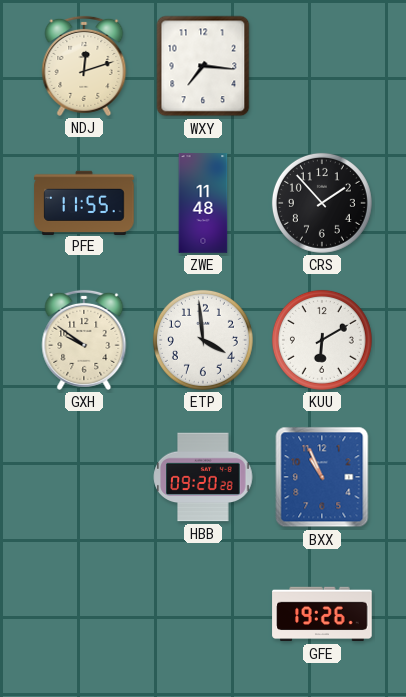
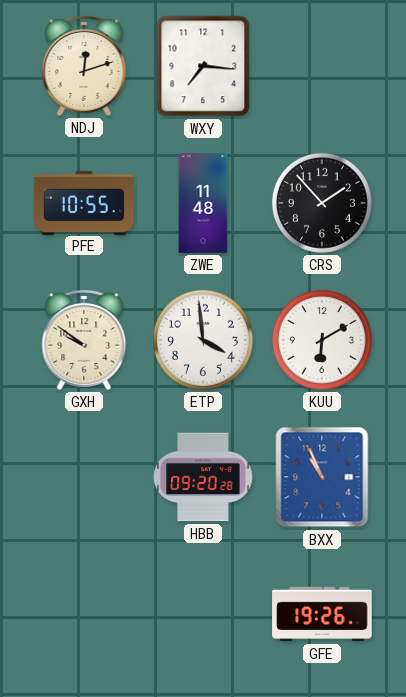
PFE: 11:55 -> 10:55 (84, 202)
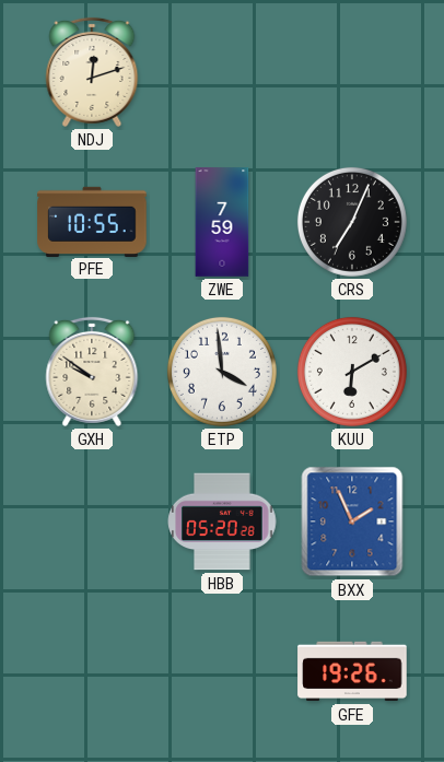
WXY: 7:16 -> none (203, 66)
ZWE: 11:48 -> 7:59 (222, 222)
CRS: 1:53 -> 7:04 (352, 222)
HBB: 09:20 -> 05:20 (222, 521)
BXX: 10:56 -> 1:56 (352, 521)
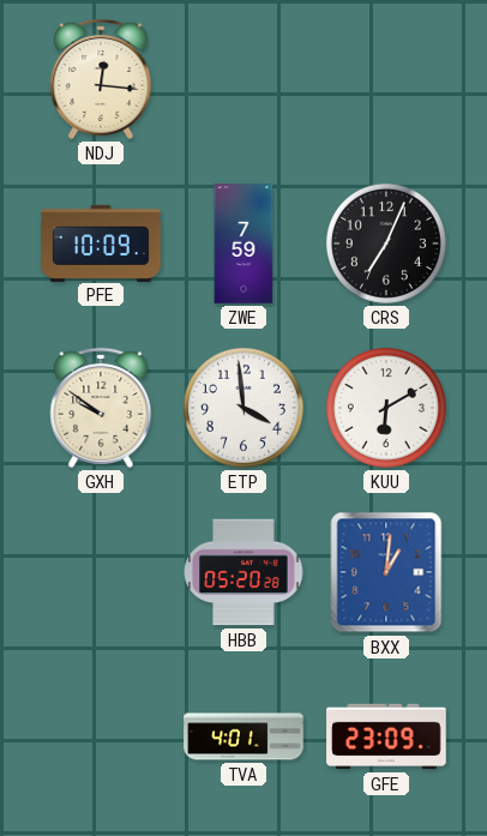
NDJ: 12:12 -> 12:16 (101, 79)
PFE: 10:55 -> 10:09 (101, 242)
BXX: 1:56 -> 1:01 (386, 572)
TVA: none -> 4:01 (243, 736)
GFE: 19:26 -> 23:09 (386, 736)
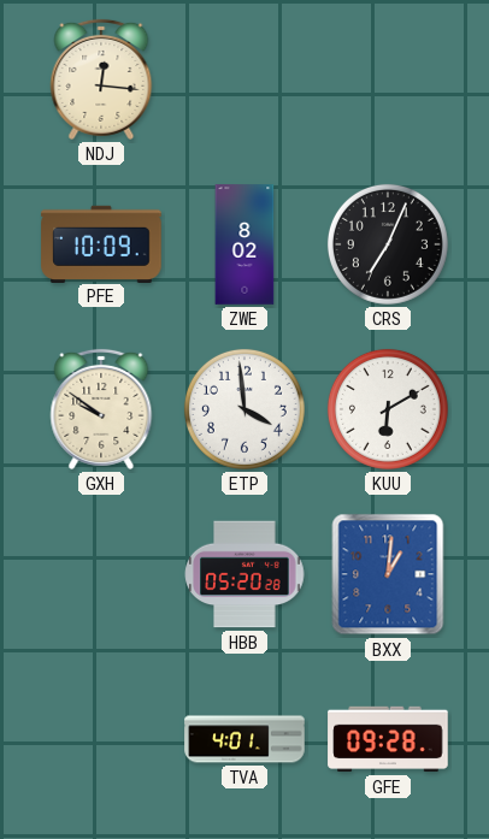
ZWE: 7:59 -> 8:02 (244, 244)
GFE: 23:09 -> 09:28 (388, 739)
